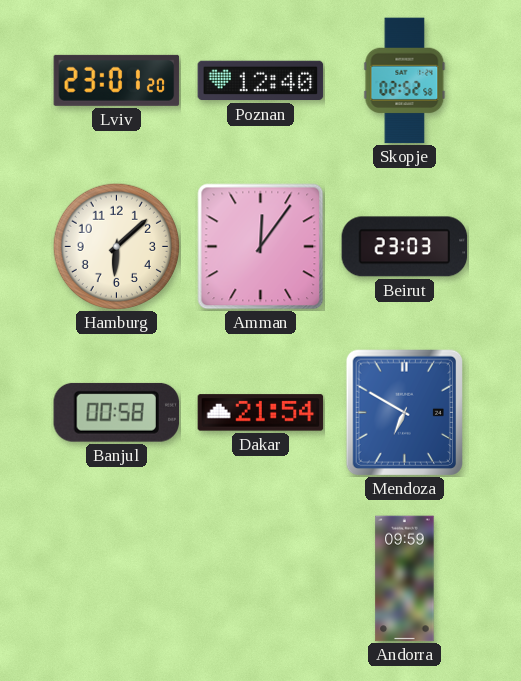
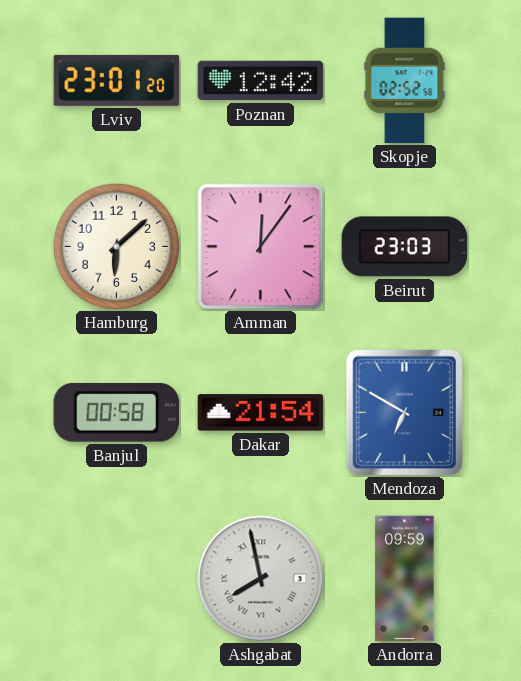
Poznan: 12:40 -> 12:42 (261, 81)
Ashgabat: none -> 7:58 (261, 579)
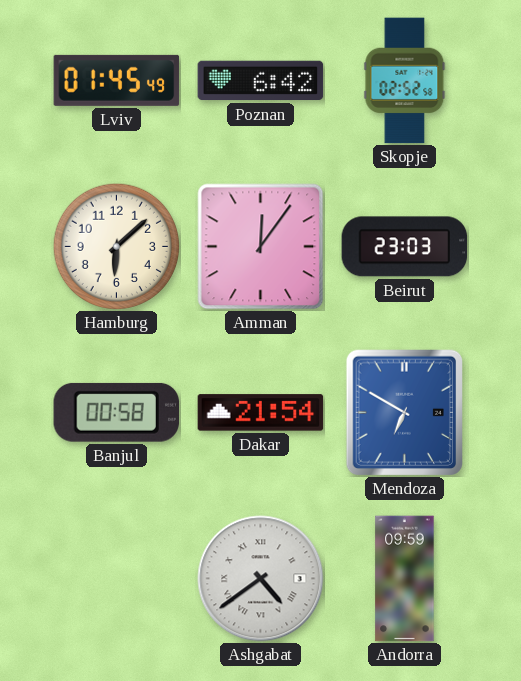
Lviv: 23:01 -> 01:45 (117, 80)
Poznan: 12:42 -> 6:42 (261, 81)
Ashgabat: 7:58 -> 4:39 (261, 579)
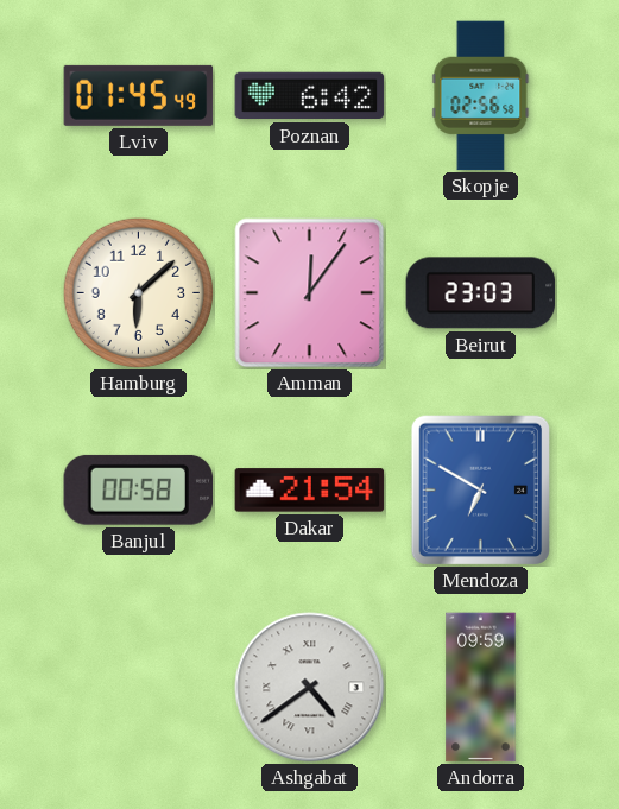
Skopje: 02:52 -> 02:56 (481, 96)
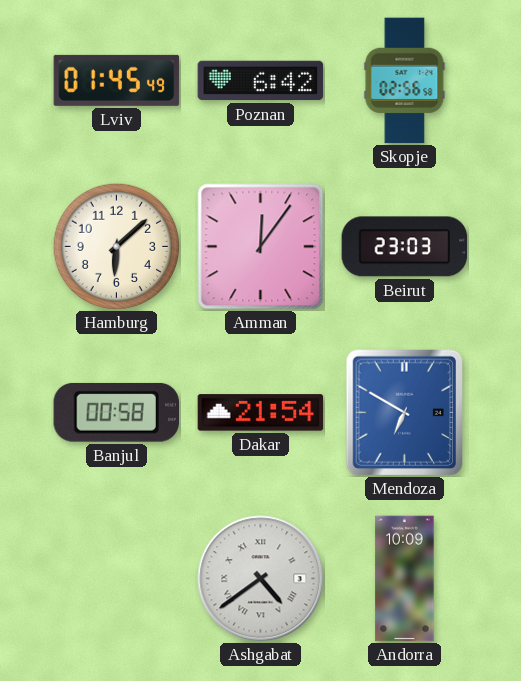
Andorra: 09:59 -> 10:09 (405, 579)
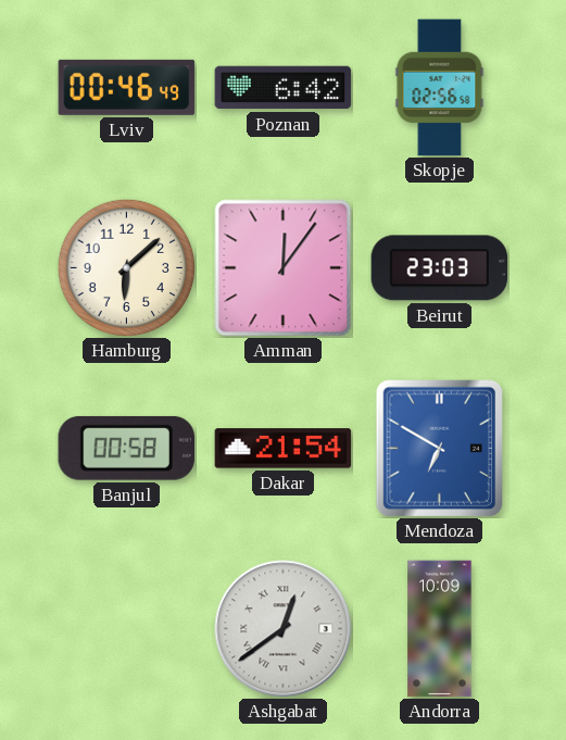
Lviv: 01:45 -> 00:46 (127, 87)
Ashgabat: 4:39 -> 12:39 (284, 629)
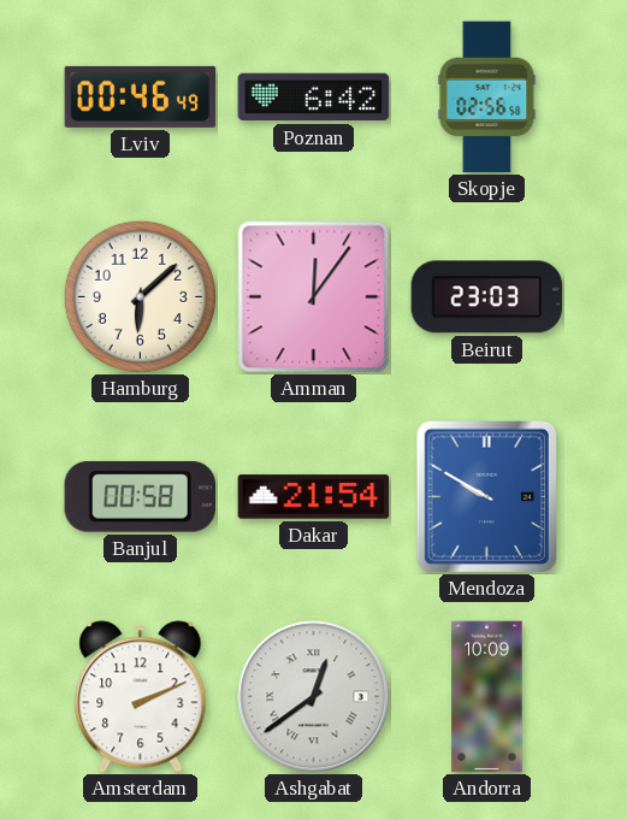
Mendoza: 6:50 -> 9:50 (486, 496)
Amsterdam: none -> 2:11 (141, 697)
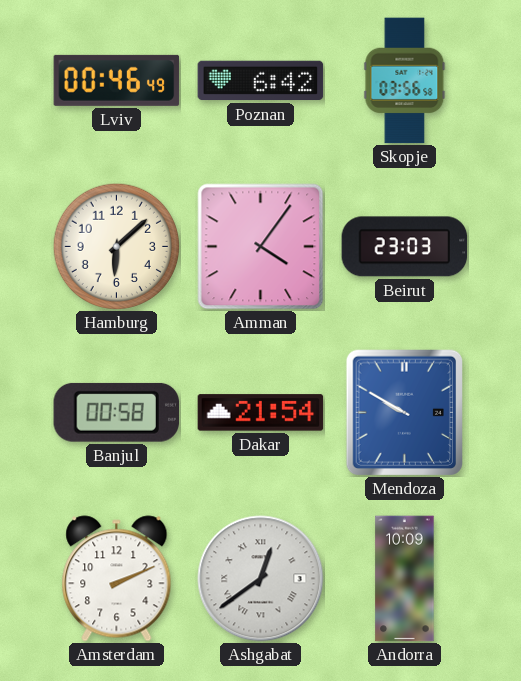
Skopje: 02:56 -> 03:56 (405, 81)
Amman: 12:06 -> 4:06 (261, 247)
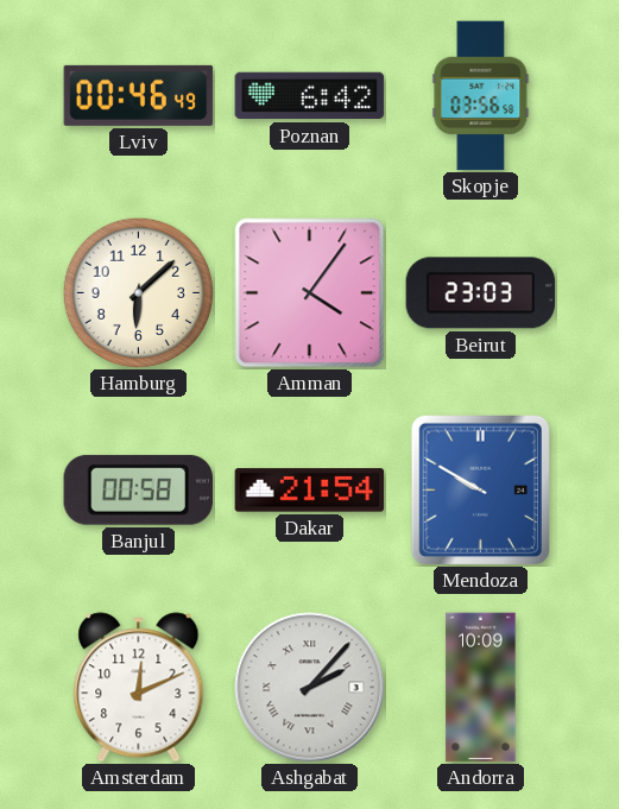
Amsterdam: 2:11 -> 12:11 (139, 688)
Ashgabat: 12:39 -> 2:07 (310, 688)
